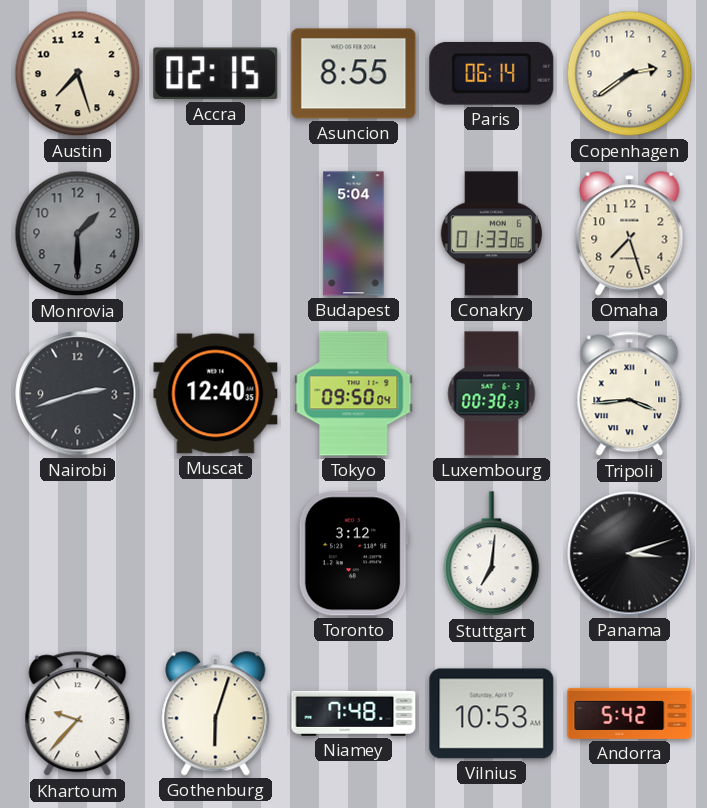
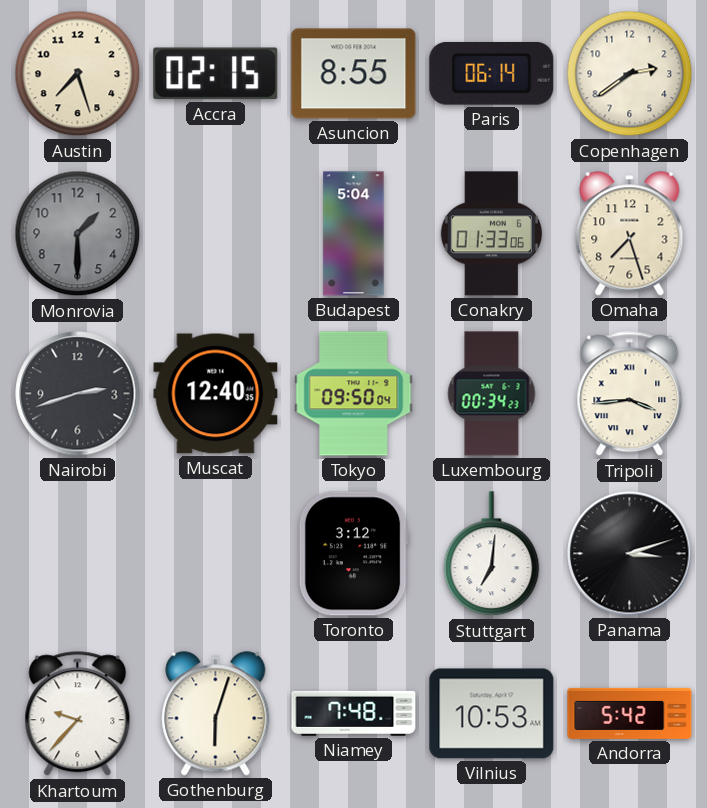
Luxembourg: 00:30 -> 00:34 (492, 394)
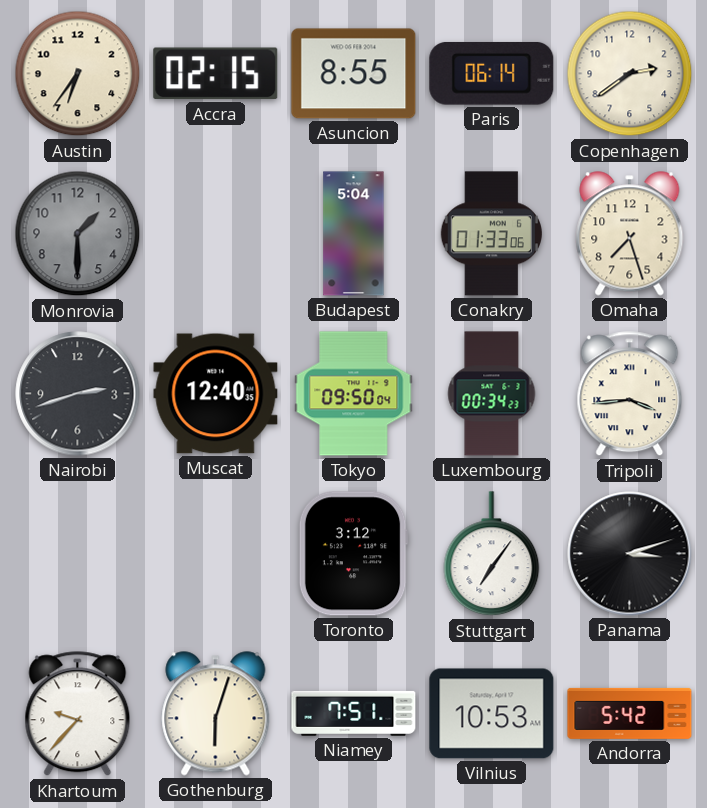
Austin: 7:27 -> 6:36 (78, 74)
Stuttgart: 7:01 -> 7:06 (492, 554)
Niamey: 7:48 -> 7:51 (354, 713)
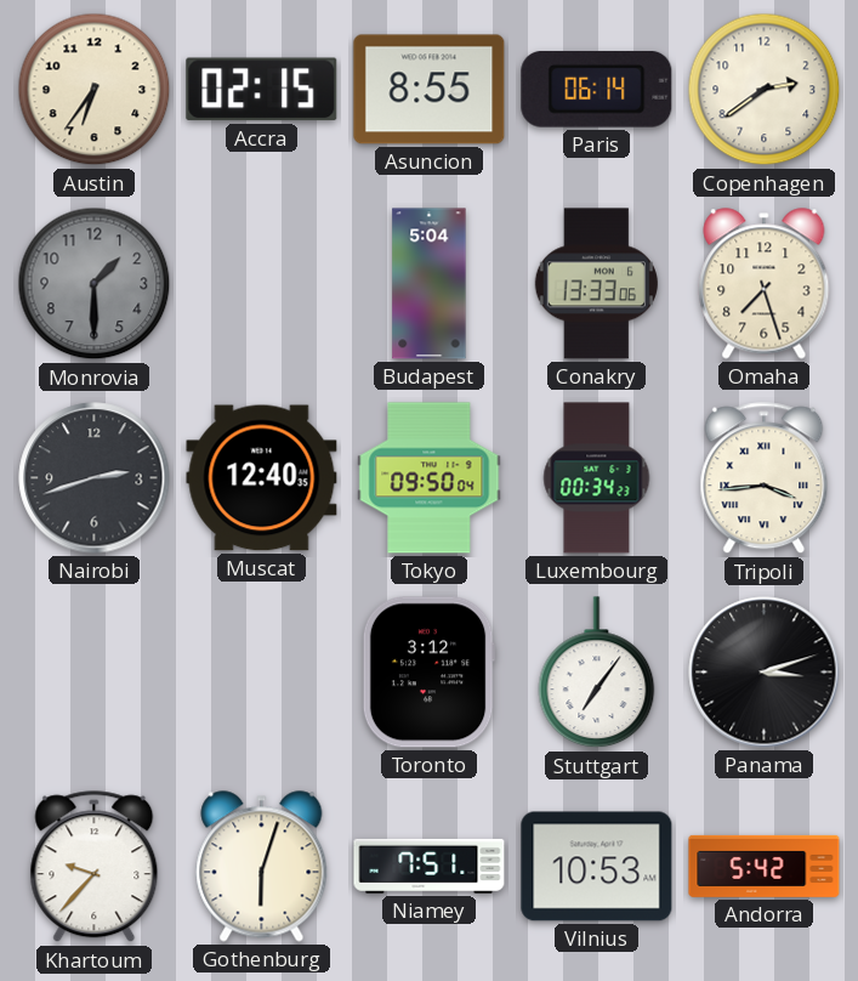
Conakry: 01:33 -> 13:33 (596, 284)
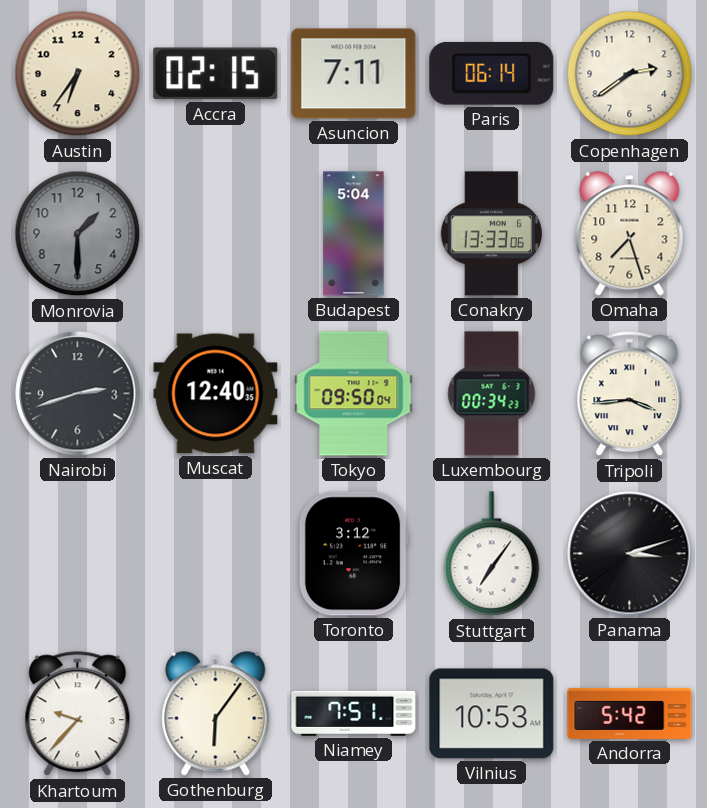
Asuncion: 8:55 -> 7:11 (354, 74)
Gothenburg: 6:03 -> 6:06 (216, 714)
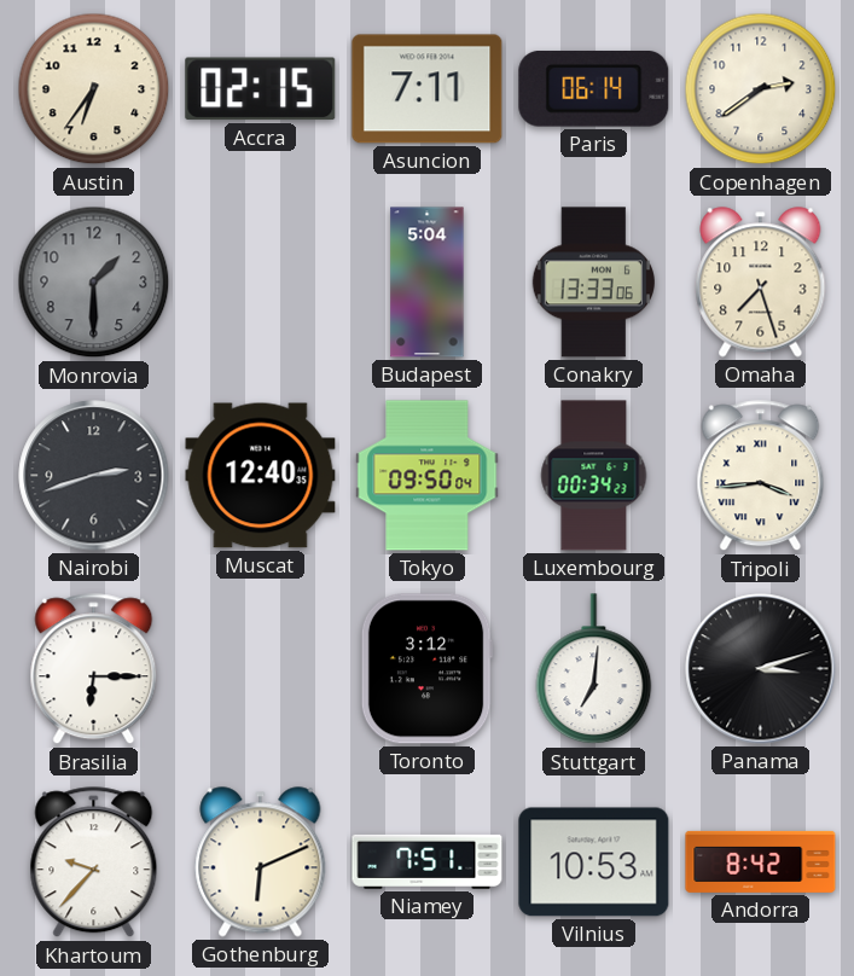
Brasilia: none -> 6:15 (94, 669)
Stuttgart: 7:06 -> 7:01 (594, 669)
Gothenburg: 6:06 -> 6:11 (261, 862)
Andorra: 5:42 -> 8:42 (761, 861)
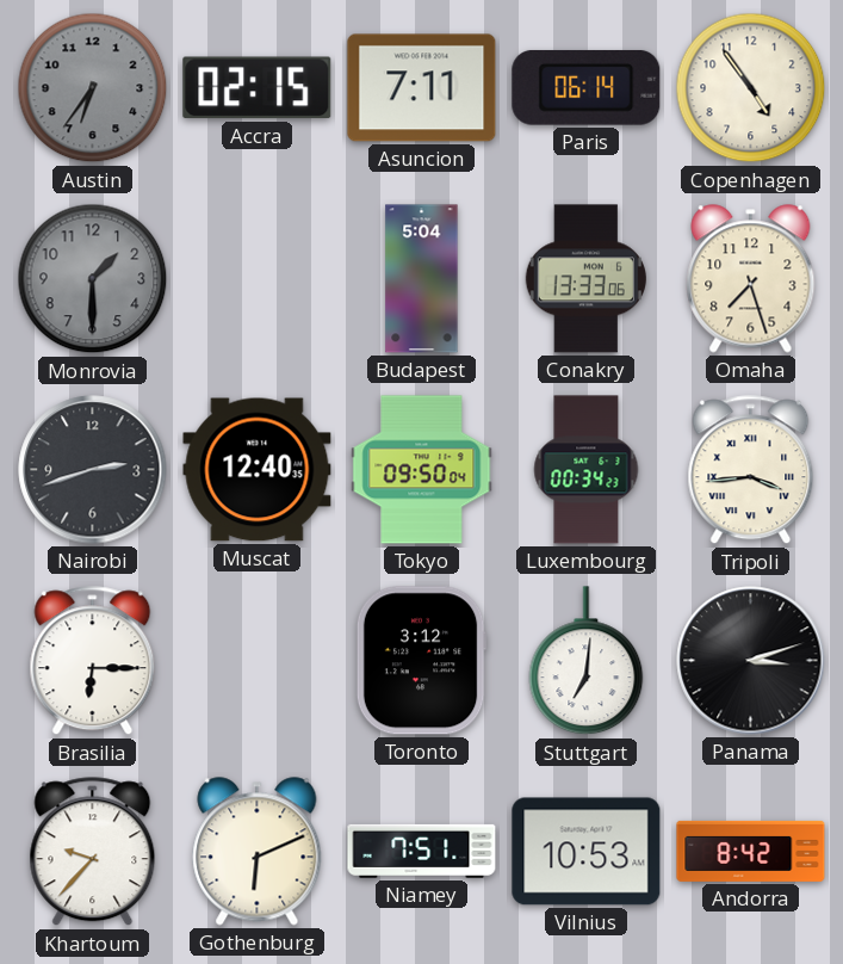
Austin dial: cream -> grey (93, 88)
Copenhagen: 2:39 -> 4:54 (751, 88)
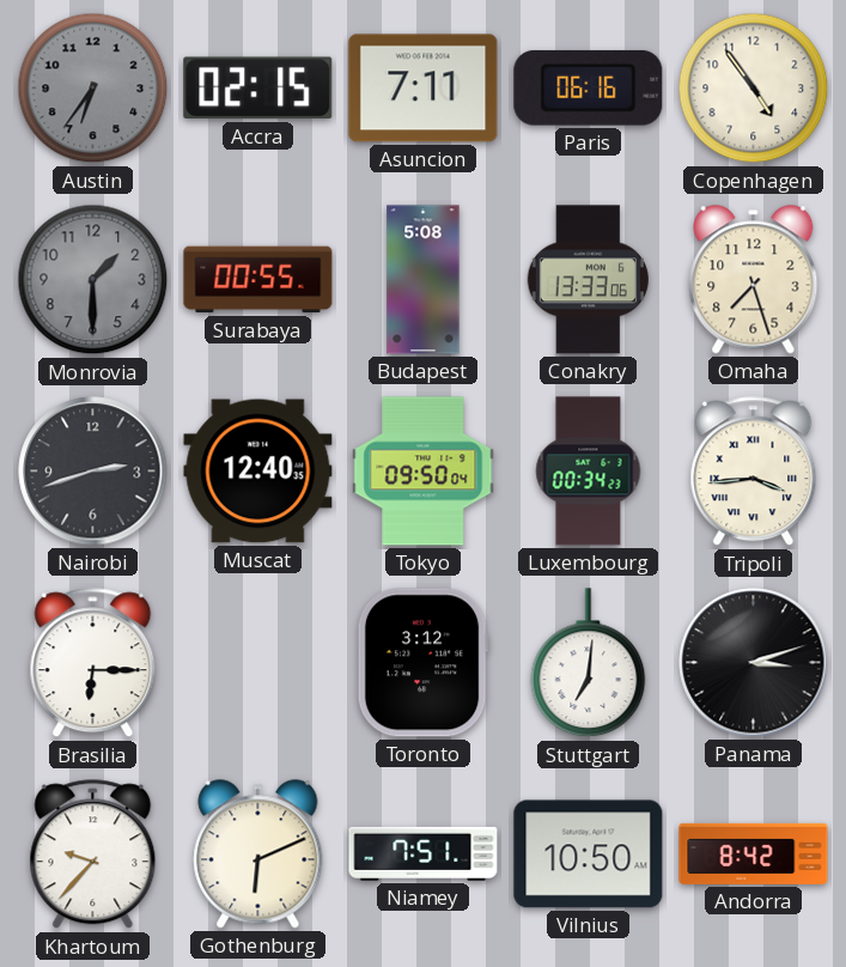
Paris: 06:14 -> 06:16 (589, 89)
Surabaya: none -> 00:55 (258, 280)
Budapest: 5:04 -> 5:08 (424, 280)
Vilnius: 10:53 -> 10:50 (589, 855)
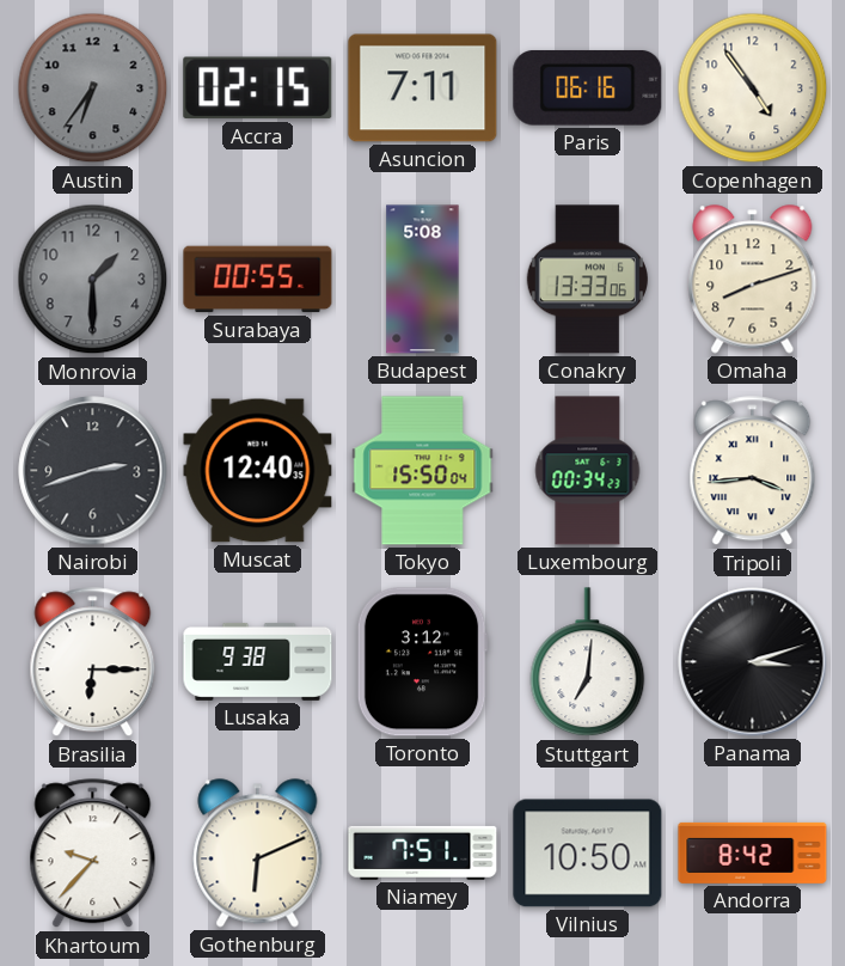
Omaha: 7:27 -> 8:12 (753, 280)
Tokyo: 09:50 -> 15:50 (423, 471)
Lusaka: none -> 9:38 (258, 662)
